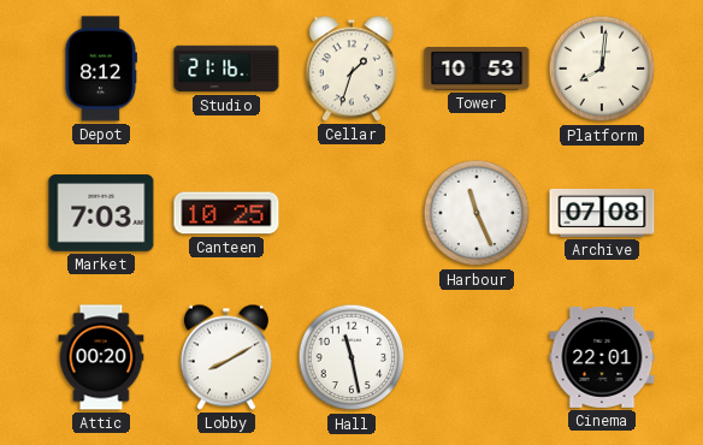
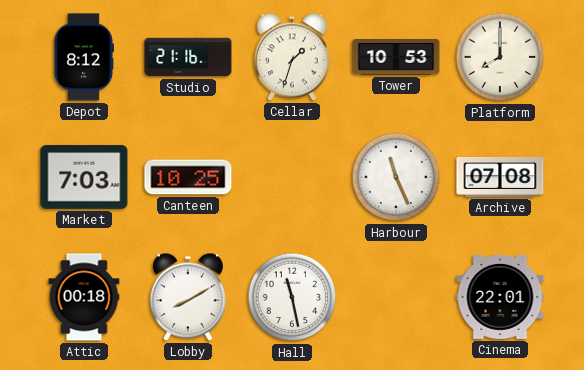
Platform: 8:01 -> 8:00 (500, 57)
Attic: 00:20 -> 00:18 (84, 297)
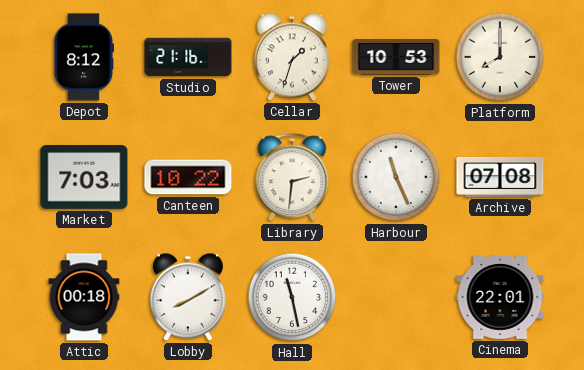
Canteen: 10:25 -> 10:22 (188, 177)
Library: none -> 2:31 (292, 178)
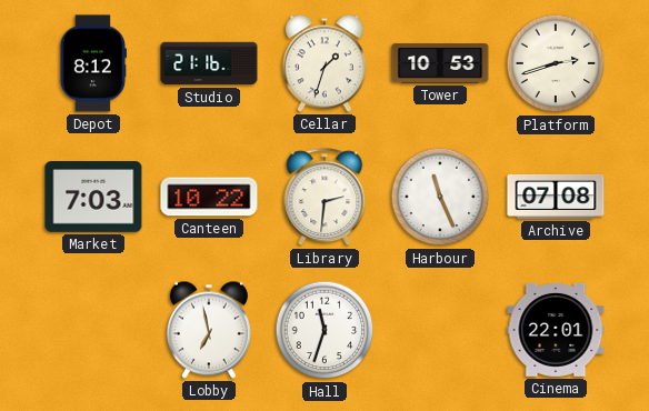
Platform: 8:00 -> 2:42 (556, 63)
Attic: 00:18 -> none (84, 297)
Lobby: 8:10 -> 6:58 (209, 330)
Hall: 11:28 -> 11:33 (324, 330)
